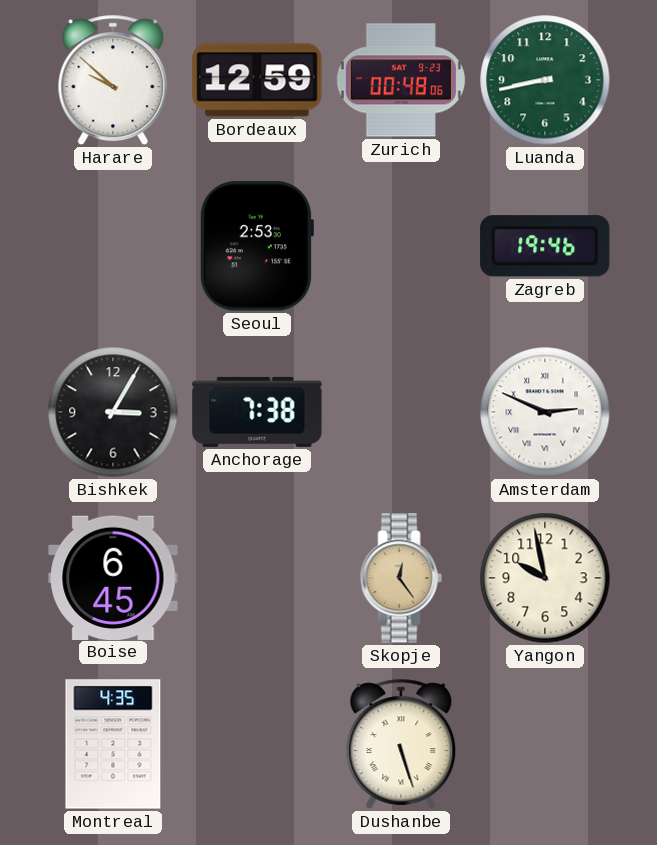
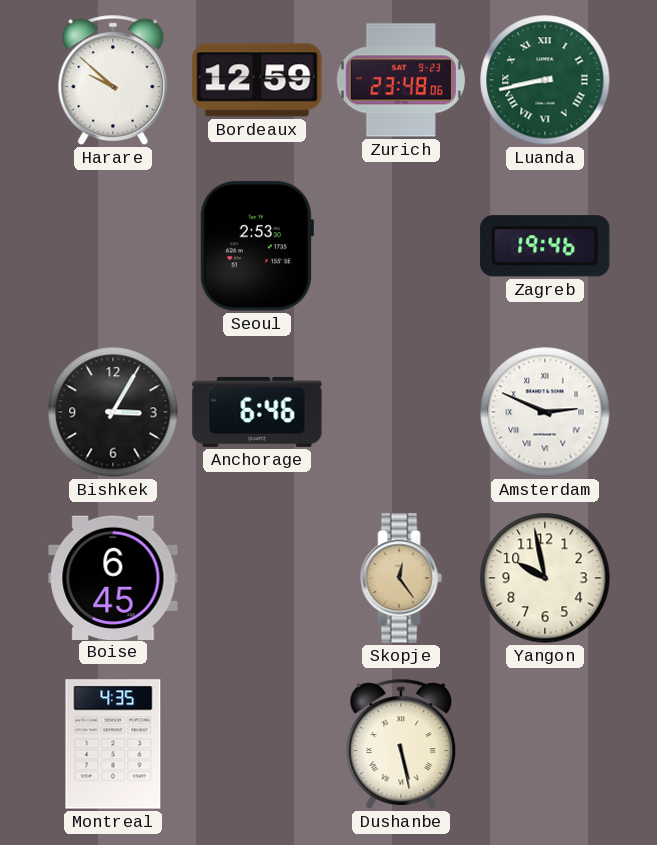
Zurich: 00:48 -> 23:48 (401, 80)
Luanda numerals: Arabic -> Roman (545, 80)
Anchorage: 7:38 -> 6:46 (257, 412)
Dushanbe: 5:27 -> 5:28 (401, 744)
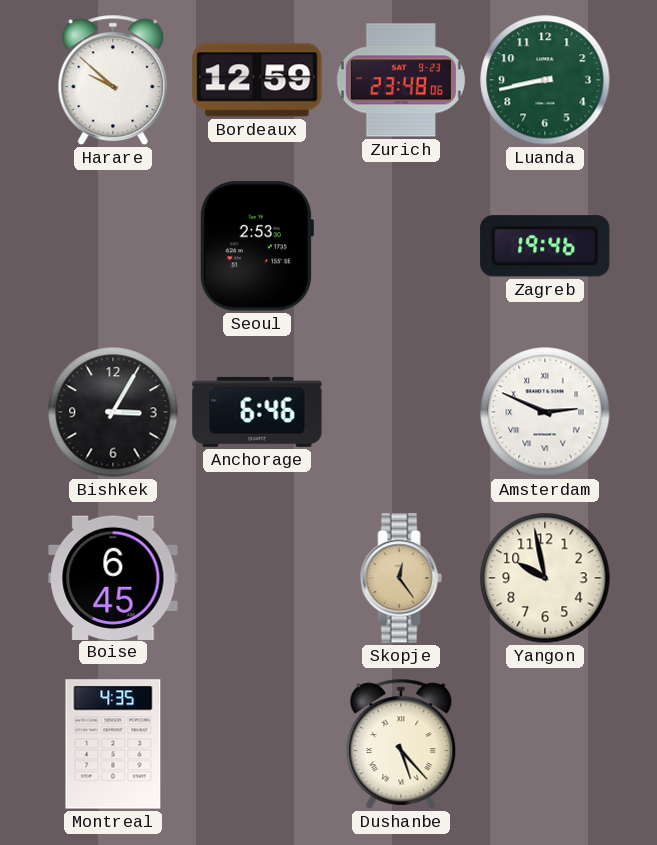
Luanda numerals: Roman -> Arabic (545, 80)
Dushanbe: 5:28 -> 5:23 (401, 744)
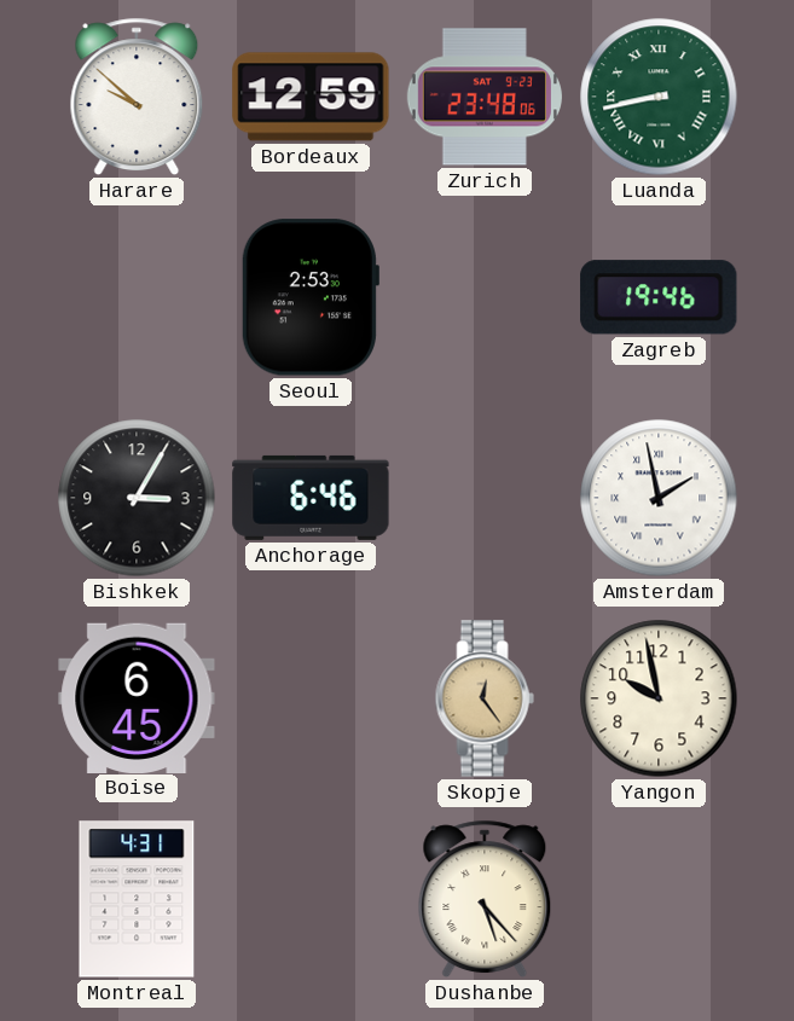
Luanda numerals: Arabic -> Roman (659, 97)
Amsterdam: 2:49 -> 1:58 (659, 498)
Montreal: 4:35 -> 4:31 (137, 899)
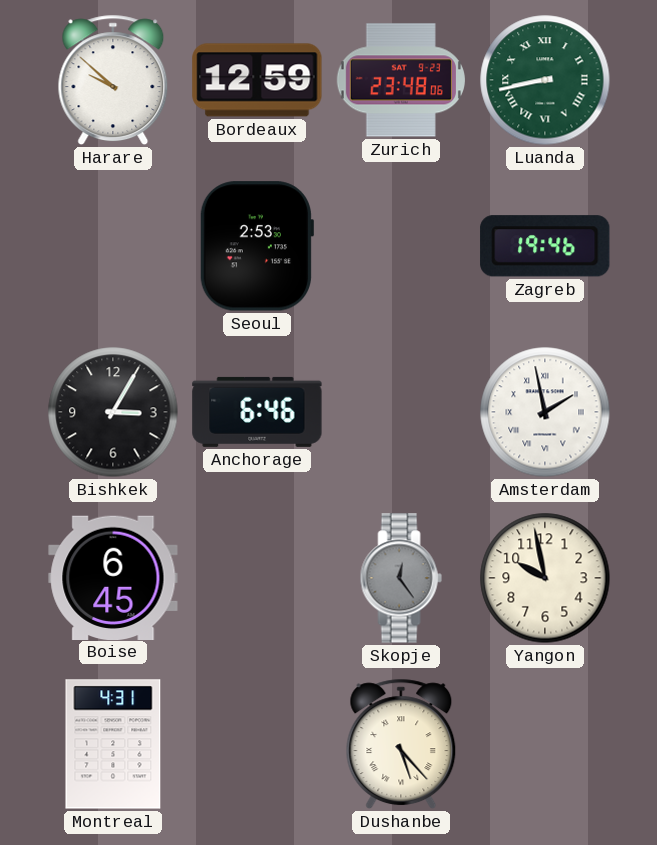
Skopje dial: champagne -> grey (401, 578)
